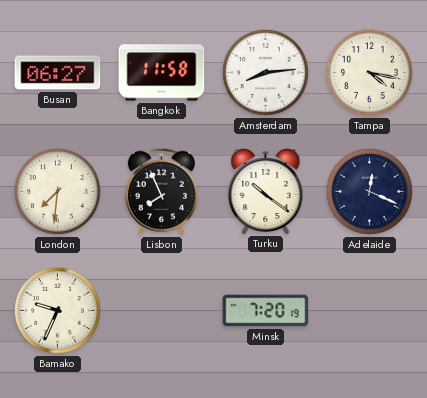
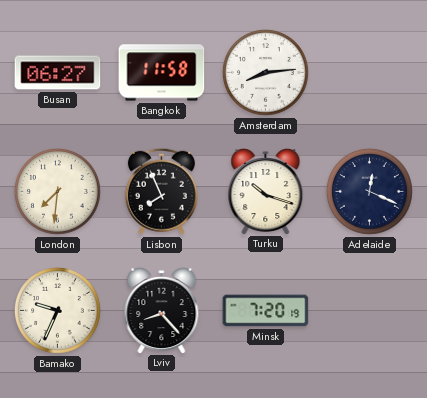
Tampa: 4:17 -> none (369, 72)
Turku: 10:21 -> 10:18 (266, 192)
Lviv: none -> 8:23 (162, 311)
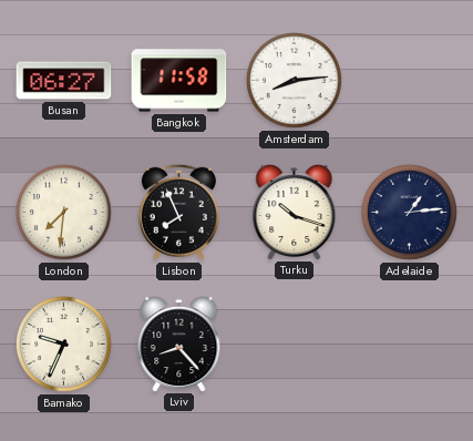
Adelaide: 12:19 -> 1:14 (409, 212)
Minsk: 7:20 -> none (266, 311)
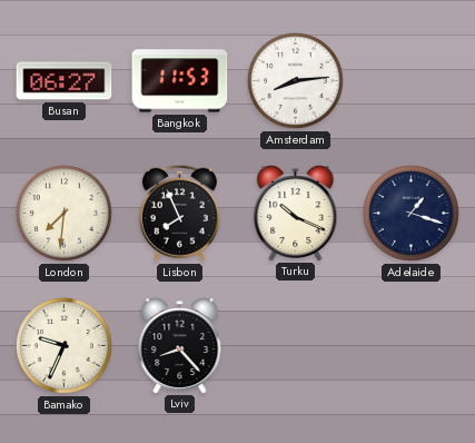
Bangkok: 11:58 -> 11:53 (180, 81)
Turku: 10:18 -> 10:19 (296, 214)
Adelaide: 1:14 -> 1:18 (410, 213)
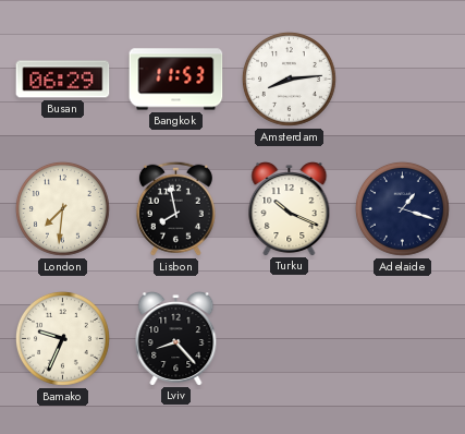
Busan: 06:27 -> 06:29 (63, 80)
Lisbon: 7:56 -> 7:58 (175, 208)
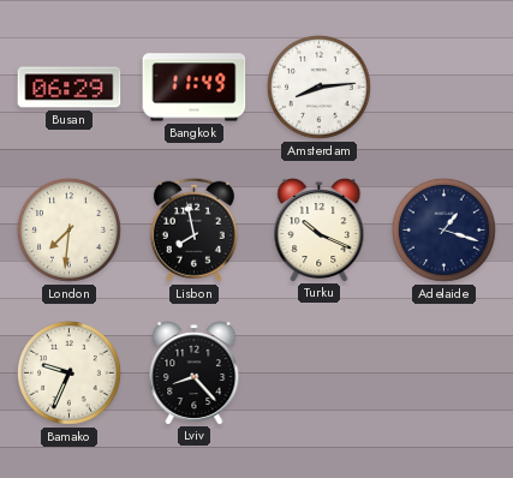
Bangkok: 11:53 -> 11:49 (195, 88)
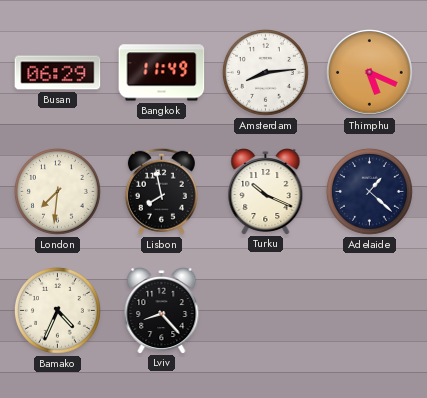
Thimphu: none -> 5:19 (370, 73)
Adelaide: 1:18 -> 1:22 (369, 191)
Bamako: 9:34 -> 4:34 (57, 310)
